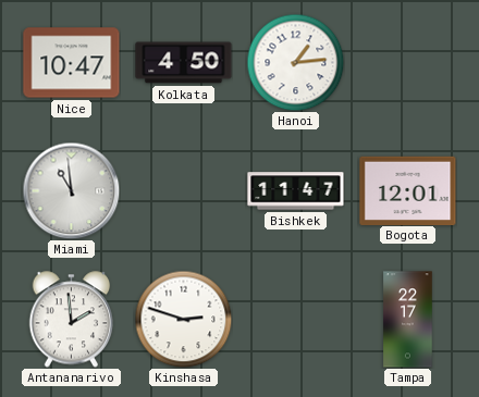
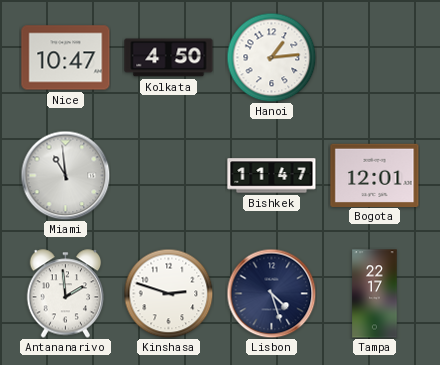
Lisbon: none -> 4:27 (271, 293)
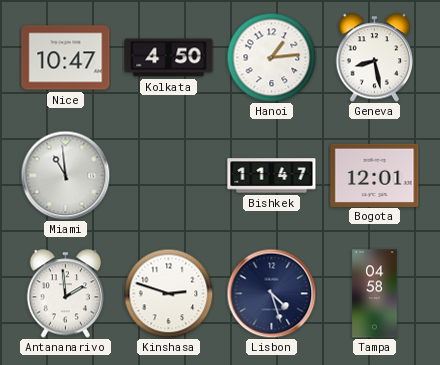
Geneva: none -> 8:28 (375, 58)
Tampa: 22:17 -> 04:58 (375, 294)
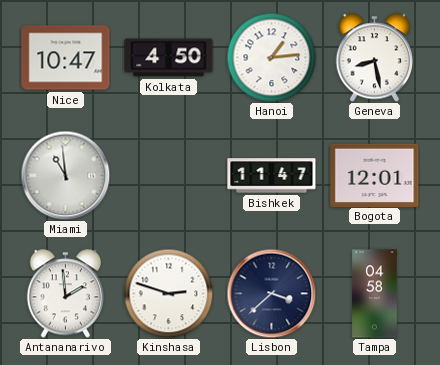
Lisbon: 4:27 -> 3:38 (271, 293)
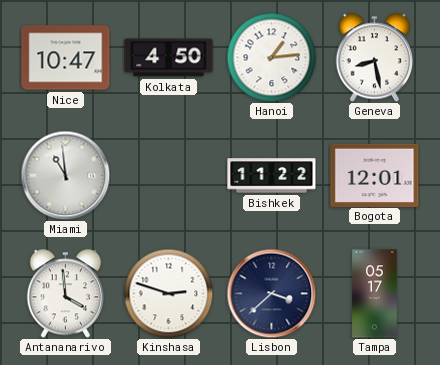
Bishkek: 11:47 -> 11:22 (272, 176)
Antananarivo: 1:59 -> 3:59 (66, 294)
Tampa: 04:58 -> 05:17 (375, 294)
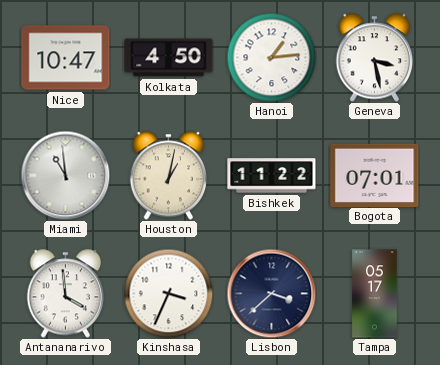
Geneva: 8:28 -> 3:28 (375, 58)
Houston: none -> 1:02 (169, 176)
Bogota: 12:01 -> 07:01 (375, 175)
Kinshasa: 2:48 -> 3:34 (168, 293)
